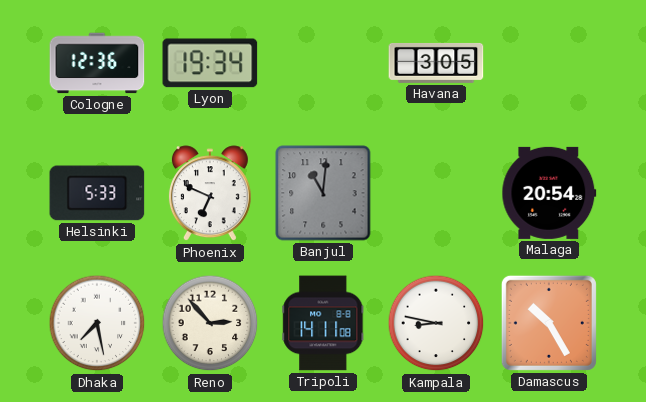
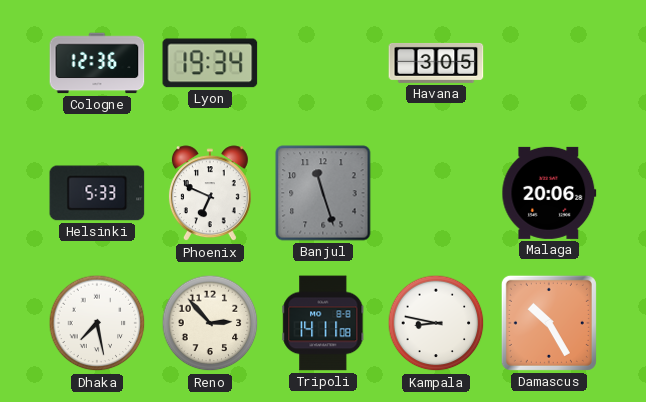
Banjul: 11:01 -> 11:27 (323, 193)
Malaga: 20:54 -> 20:06 (549, 193)
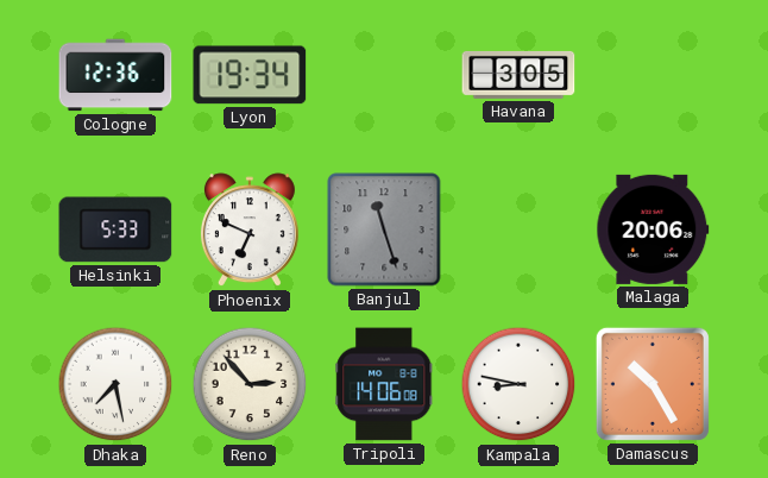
Tripoli: 14:11 -> 14:06 (384, 384)
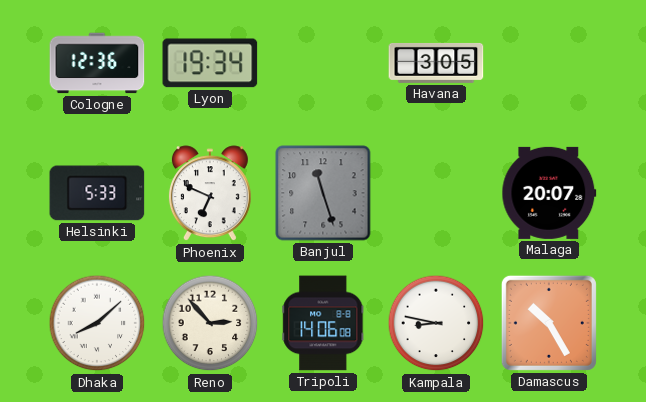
Malaga: 20:06 -> 20:07 (549, 193)
Dhaka: 7:28 -> 8:08 (97, 323)
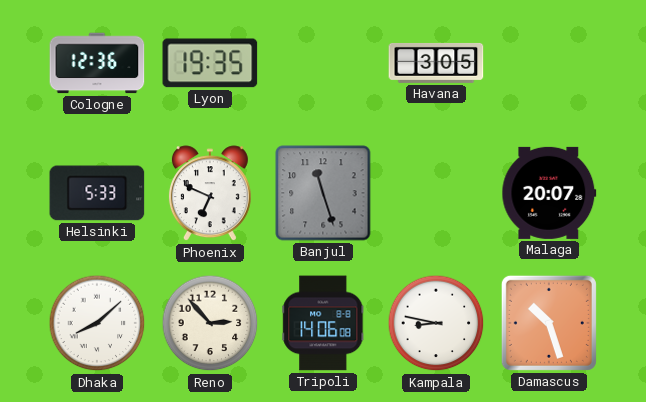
Lyon: 19:34 -> 19:35 (210, 63)
Damascus: 10:25 -> 10:27 (549, 323)
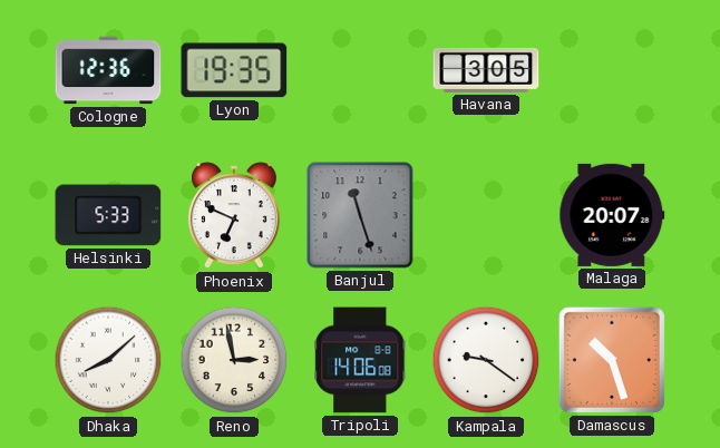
Reno: 2:53 -> 2:58 (234, 360)
Kampala: 8:47 -> 9:21 (486, 360)
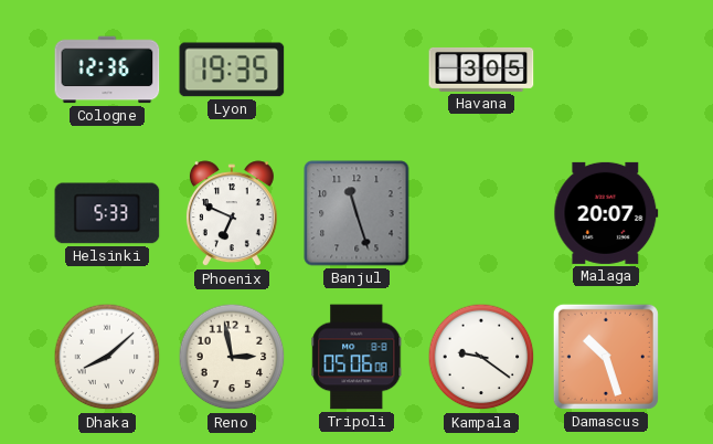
Tripoli: 14:06 -> 05:06 (356, 357)
